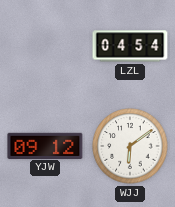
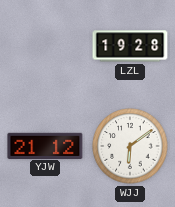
LZL: 04:54 -> 19:28 (130, 46)
YJW: 09:12 -> 21:12 (45, 145)
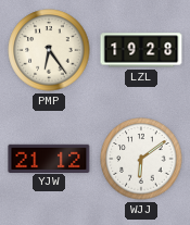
PMP: none -> 6:24 (49, 50)
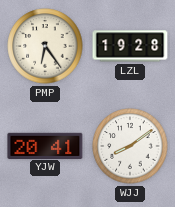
YJW: 21:12 -> 20:41 (45, 145)
WJJ: 6:09 -> 8:09 (130, 146)
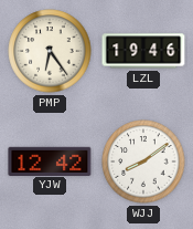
LZL: 19:28 -> 19:46 (143, 51)
YJW: 20:41 -> 12:42 (50, 160)
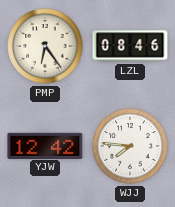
LZL: 19:46 -> 08:46 (130, 46)
WJJ: 8:09 -> 7:46 (130, 146)
